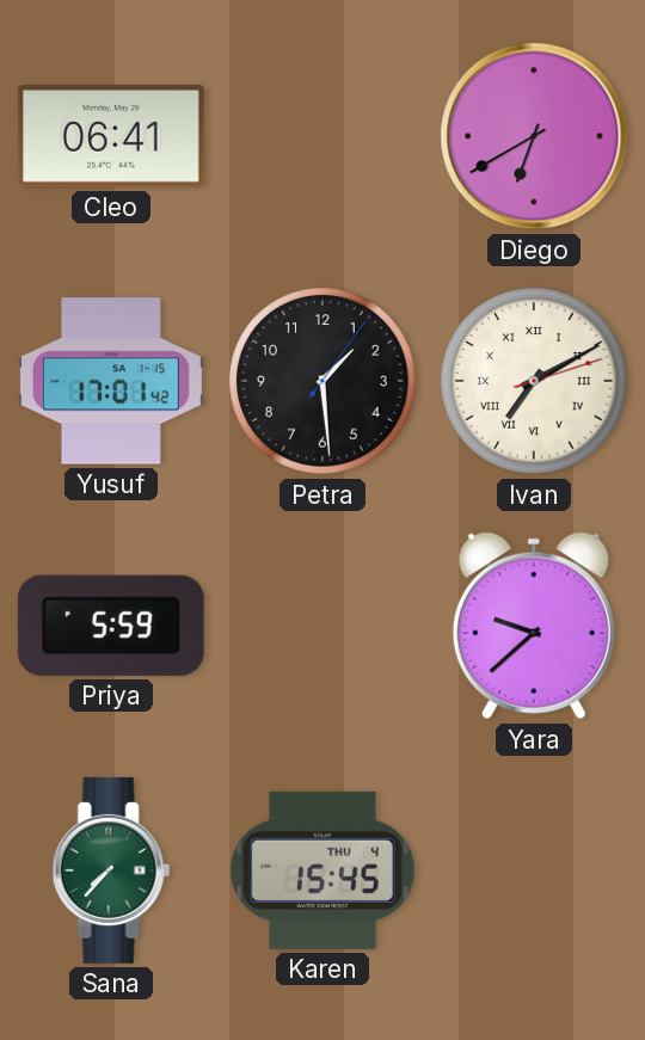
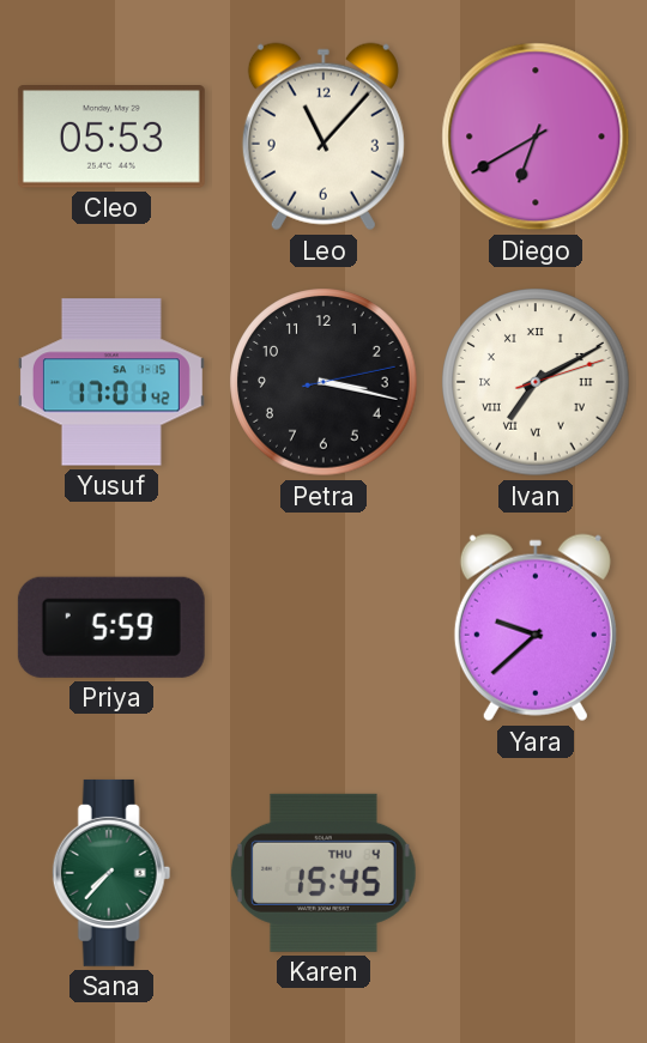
Cleo: 06:41 -> 05:53 (111, 138)
Leo: none -> 11:07 (323, 137)
Petra: 1:29 -> 3:17 (323, 382)
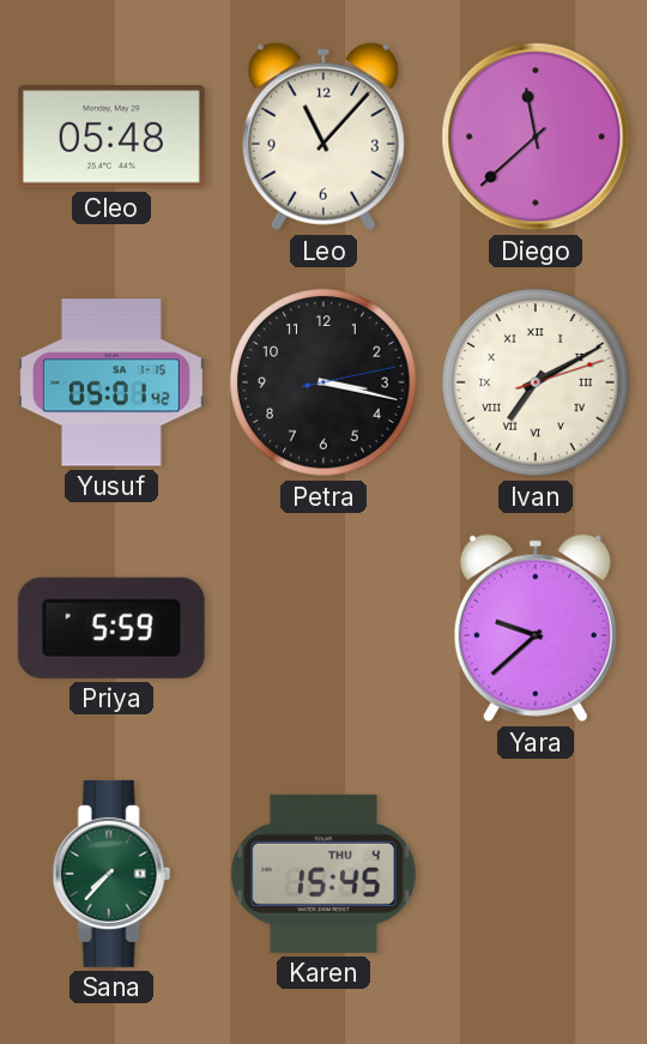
Cleo: 05:53 -> 05:48 (111, 138)
Diego: 6:40 -> 11:38 (536, 137)
Yusuf: 17:01 -> 05:01 (111, 382)
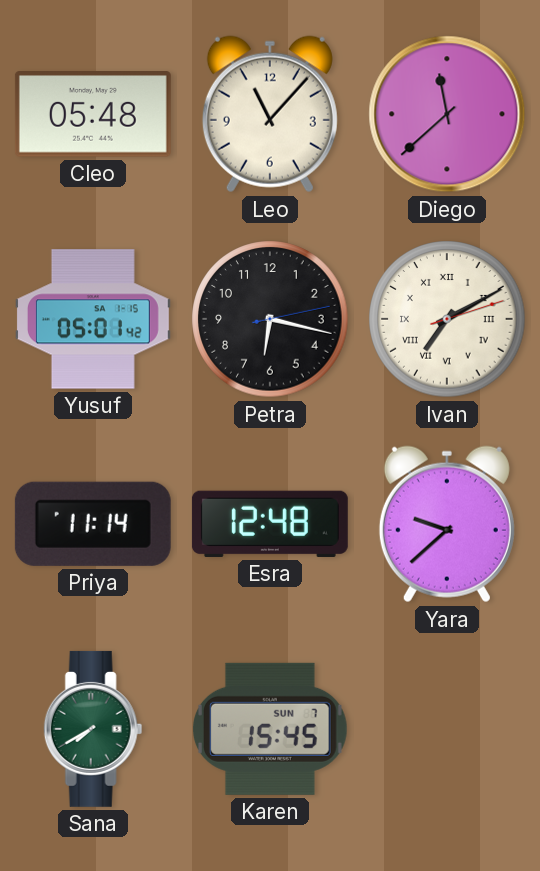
Petra: 3:17 -> 6:17 (270, 319)
Priya: 5:59 -> 11:14 (93, 524)
Esra: none -> 12:48 (270, 524)
Sana: 7:37 -> 7:40 (93, 729)
Karen date: THU 4 -> SUN 7 (270, 729)
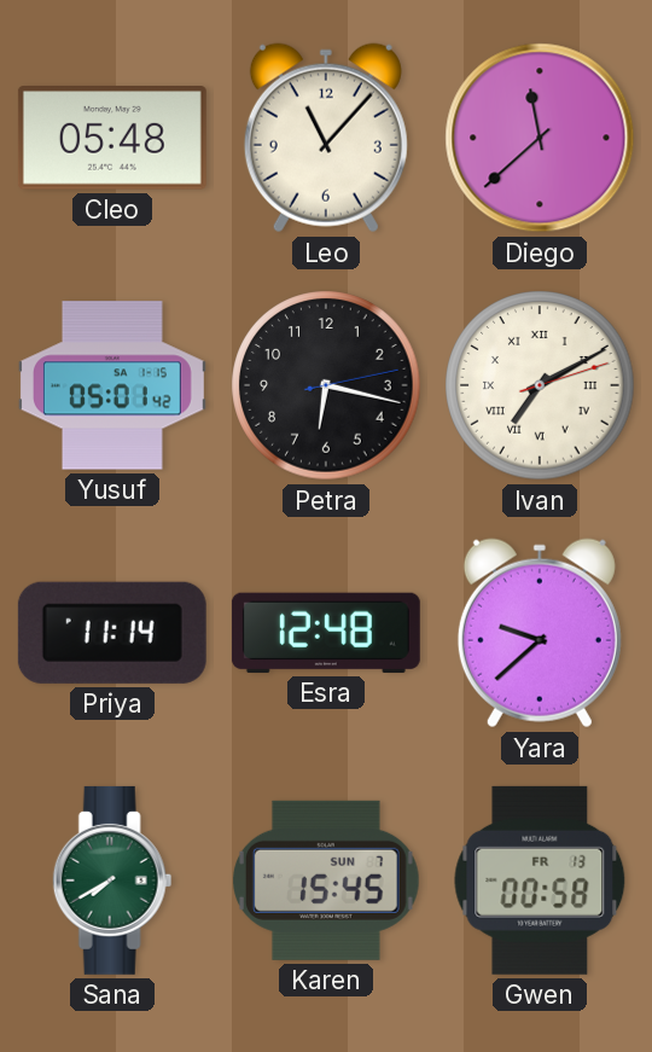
Gwen: none -> 00:58 (540, 880)
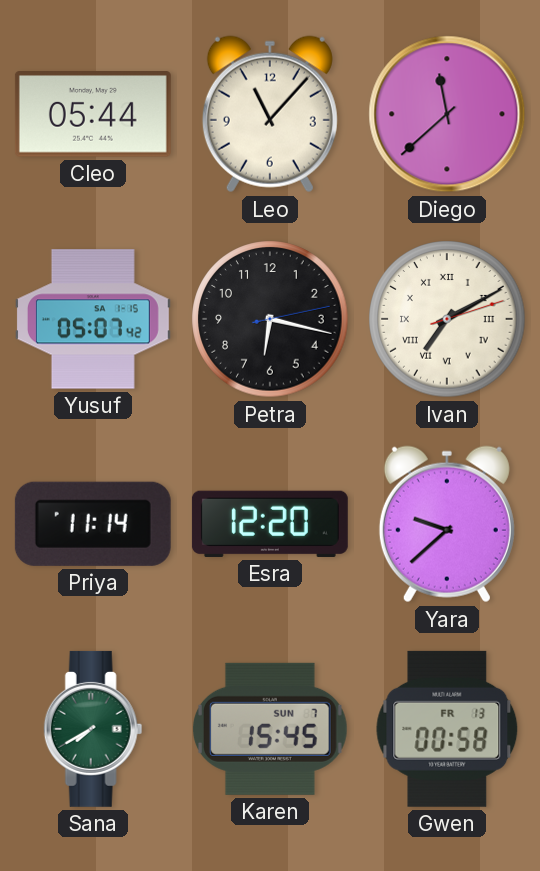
Cleo: 05:48 -> 05:44 (93, 115)
Yusuf: 05:01 -> 05:07 (93, 319)
Esra: 12:48 -> 12:20 (270, 524)
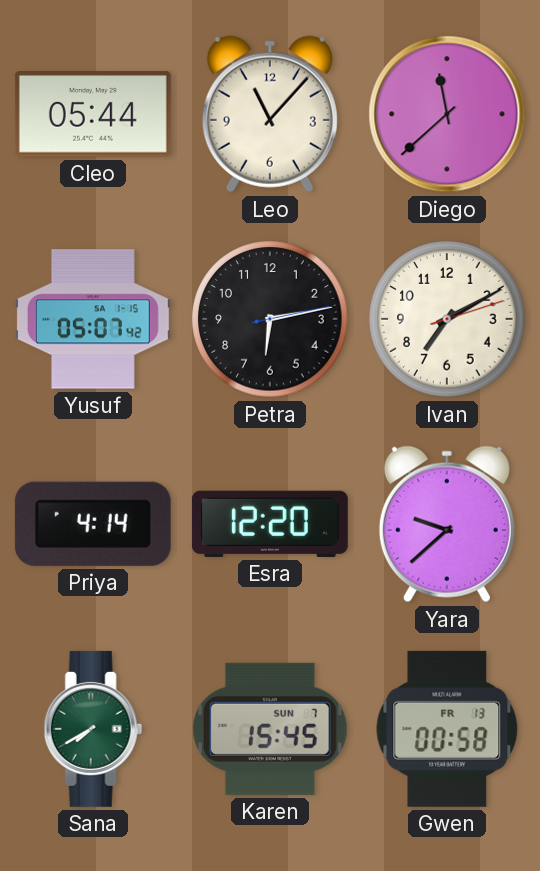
Petra: 6:17 -> 6:13 (270, 319)
Ivan numerals: Roman -> Arabic (447, 319)
Priya: 11:14 -> 4:14 (93, 524)
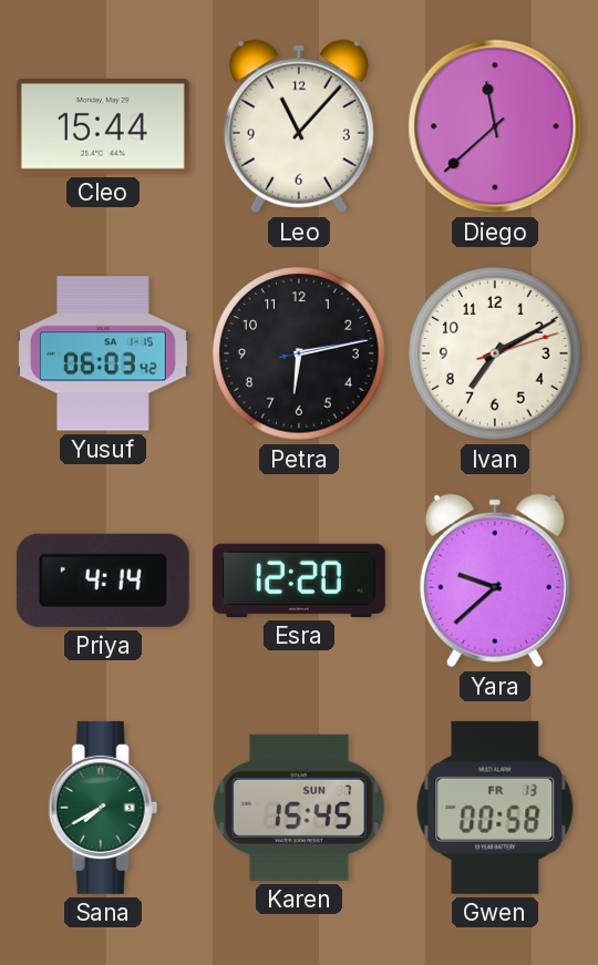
Cleo: 05:44 -> 15:44 (103, 127)
Yusuf: 05:07 -> 06:03 (103, 353)
